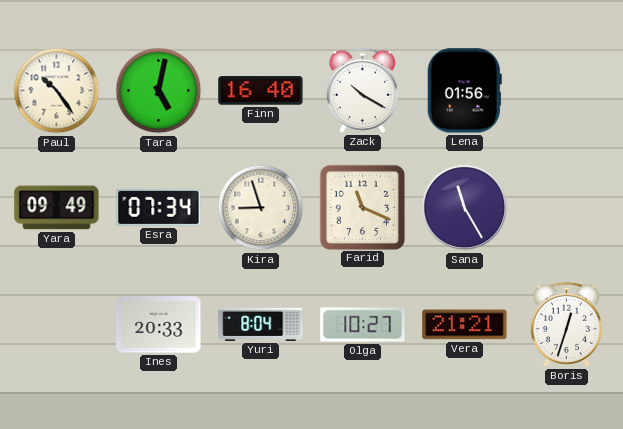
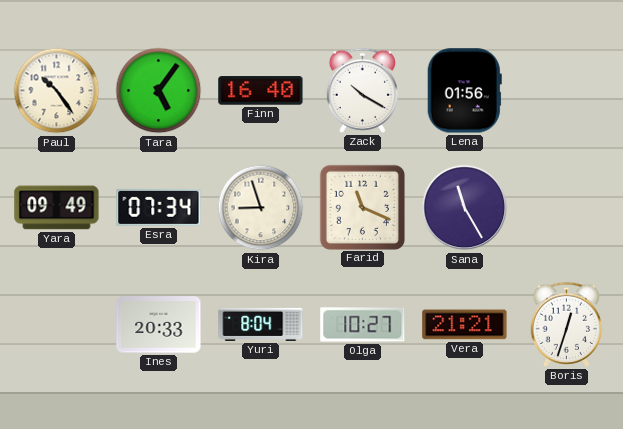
Tara: 5:02 -> 5:06 (159, 91)
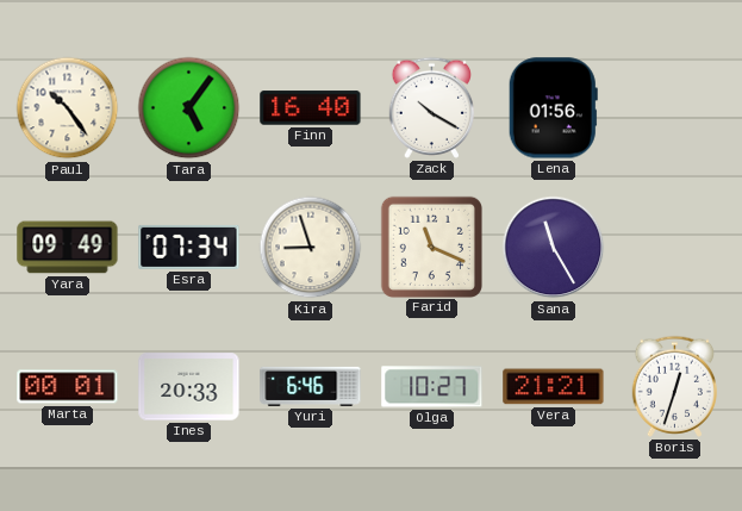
Marta: none -> 00:01 (68, 387)
Yuri: 8:04 -> 6:46 (311, 386)
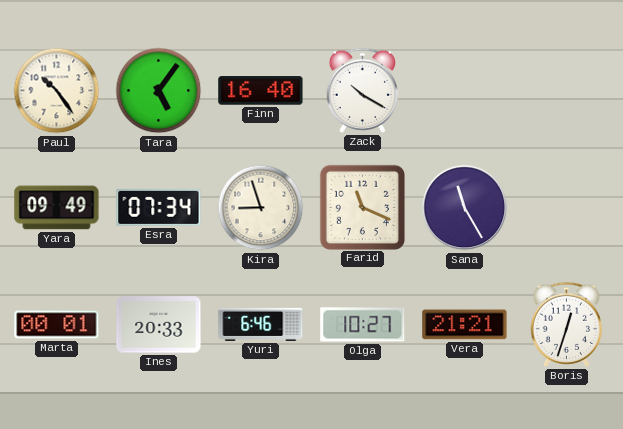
Lena: 01:56 -> none (553, 108)
